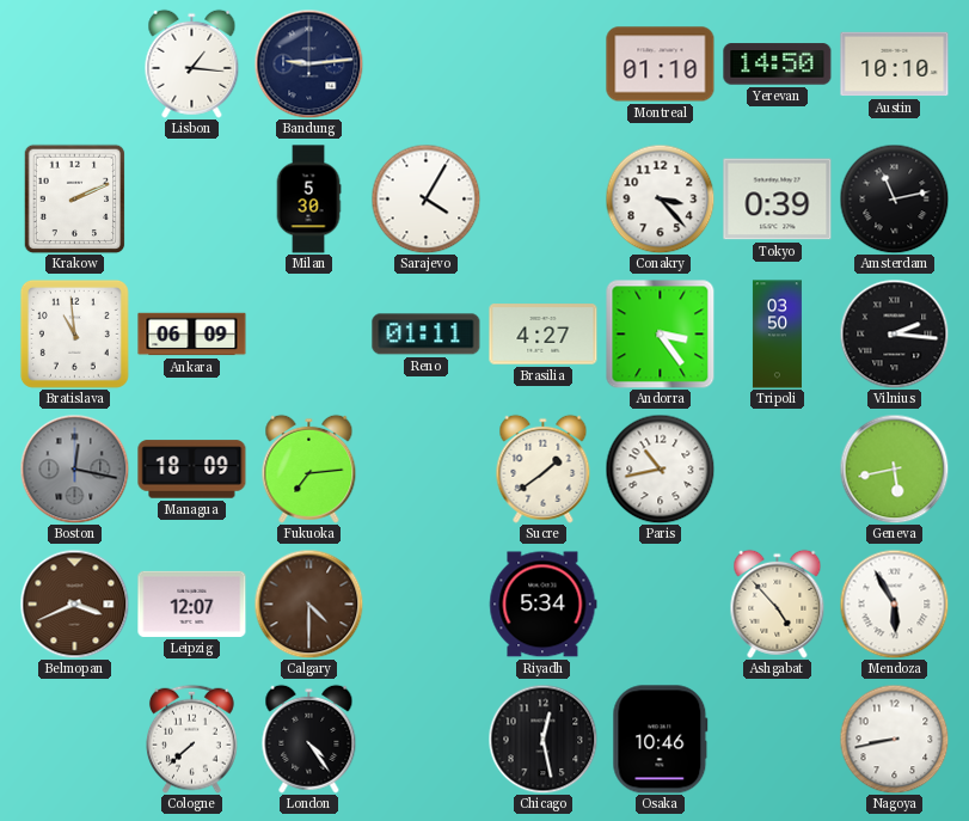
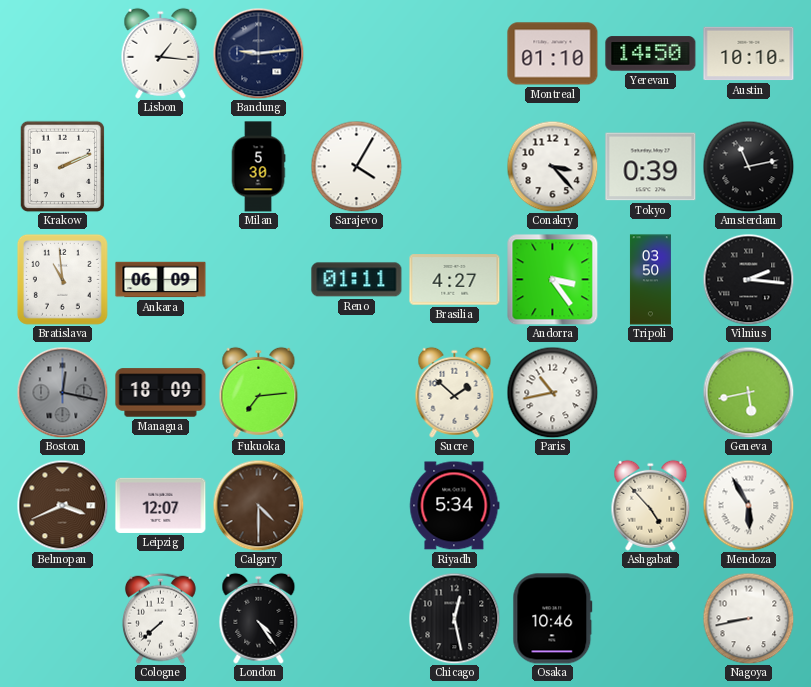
Sucre: 1:39 -> 1:52 (455, 392)
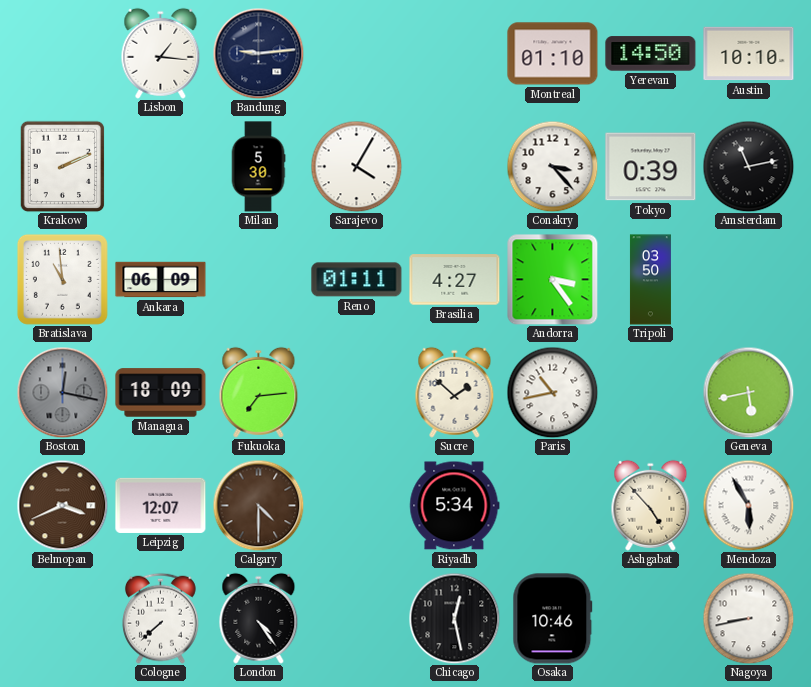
Vilnius: 2:16 -> none (748, 279)
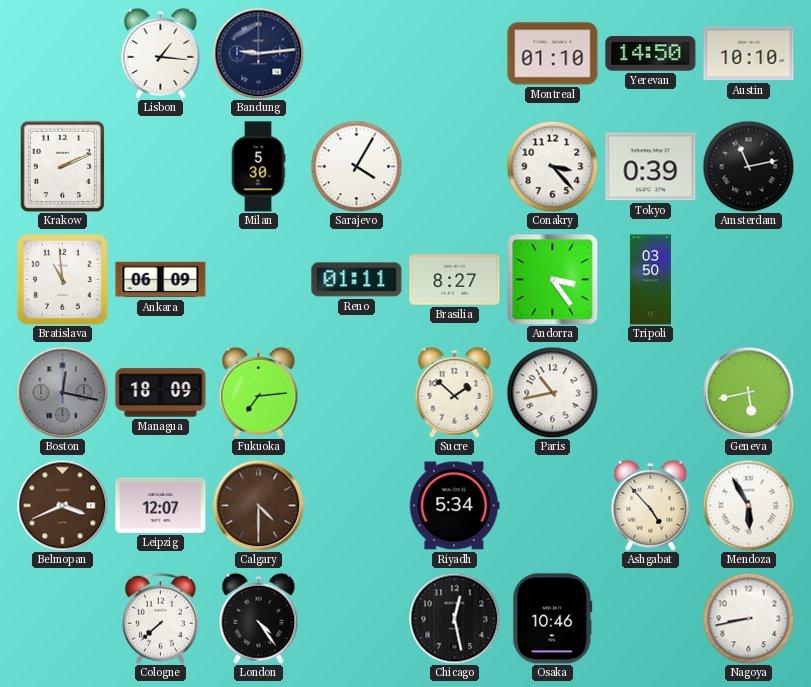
Brasilia: 4:27 -> 8:27 (455, 280)
